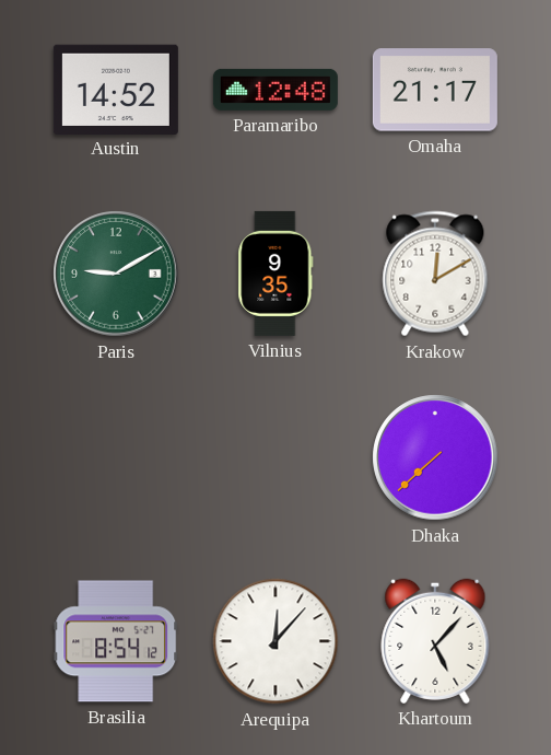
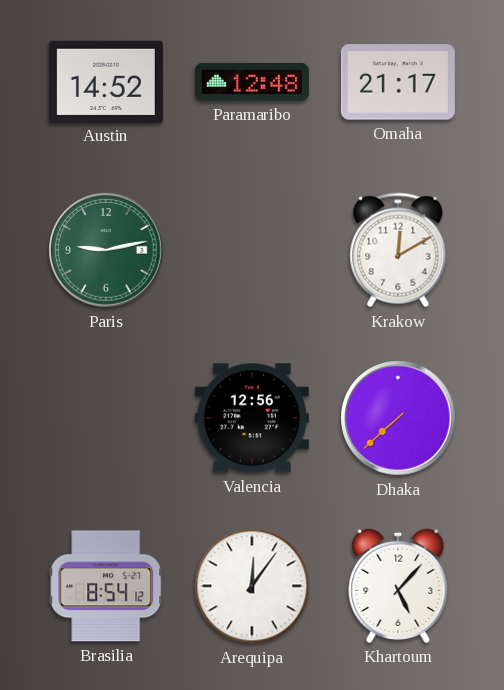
Paris: 9:10 -> 9:13 (106, 250)
Vilnius: 9:35 -> none (275, 274)
Valencia: none -> 12:56 (252, 418)
Arequipa: 12:07 -> 12:06 (252, 586)
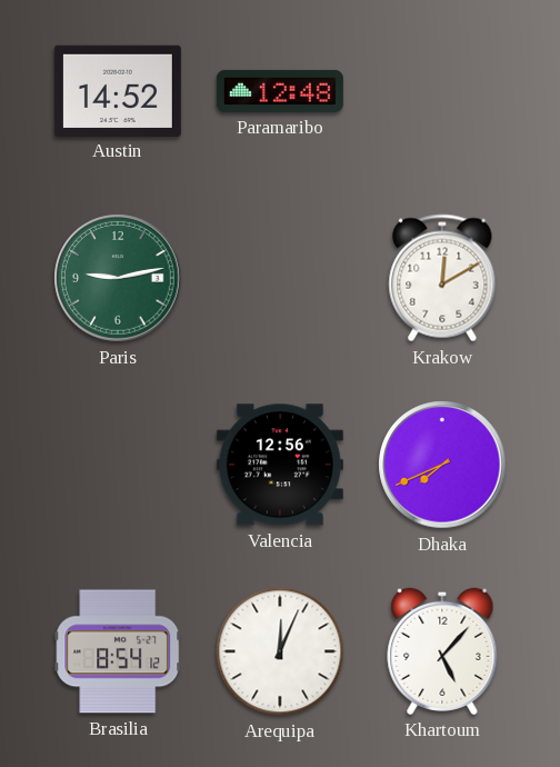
Omaha: 21:17 -> none (398, 82)
Dhaka: 7:38 -> 7:41 (442, 465)
Arequipa: 12:06 -> 12:04 (280, 651)
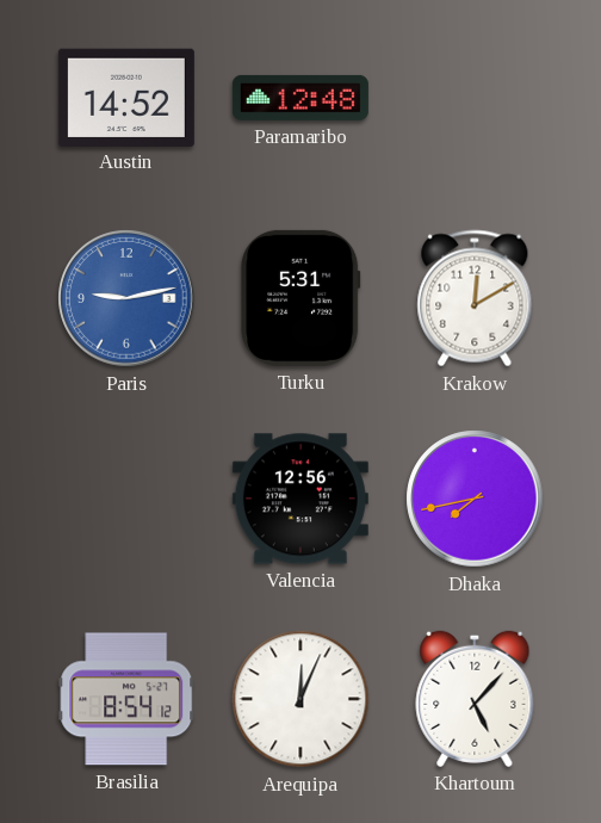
Paris dial: green -> blue (126, 298)
Turku: none -> 5:31 (300, 298)
Dhaka: 7:41 -> 7:43 (475, 499)
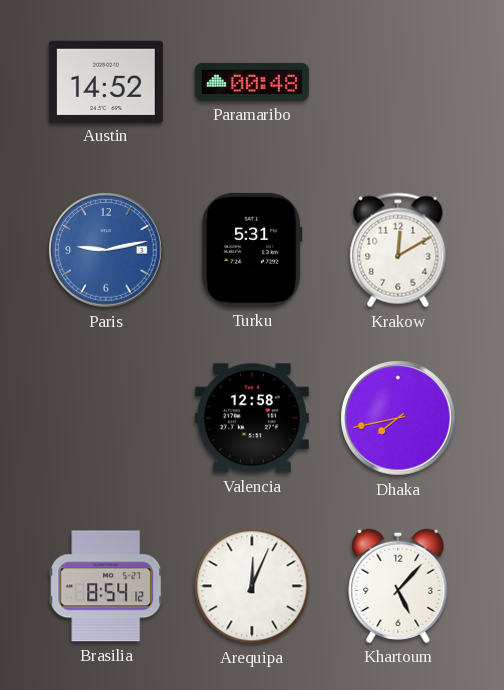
Paramaribo: 12:48 -> 00:48 (252, 82)
Valencia: 12:56 -> 12:58 (252, 418)
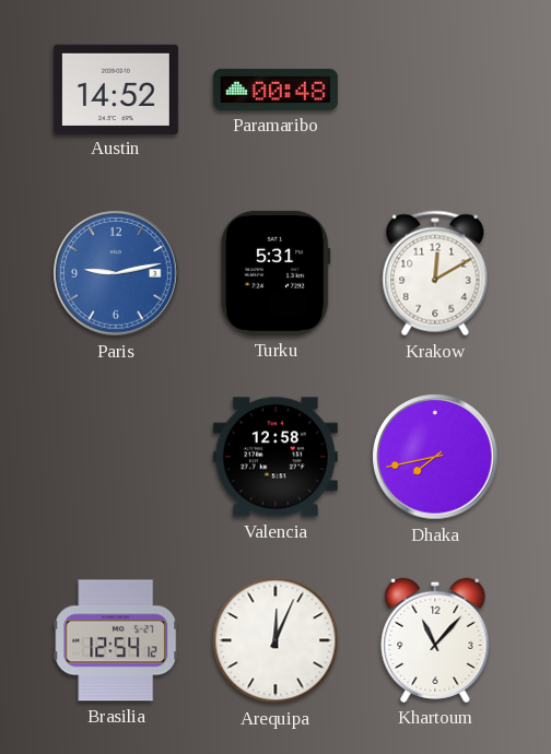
Brasilia: 8:54 -> 12:54 (116, 640)
Khartoum: 5:07 -> 11:07 (435, 640)
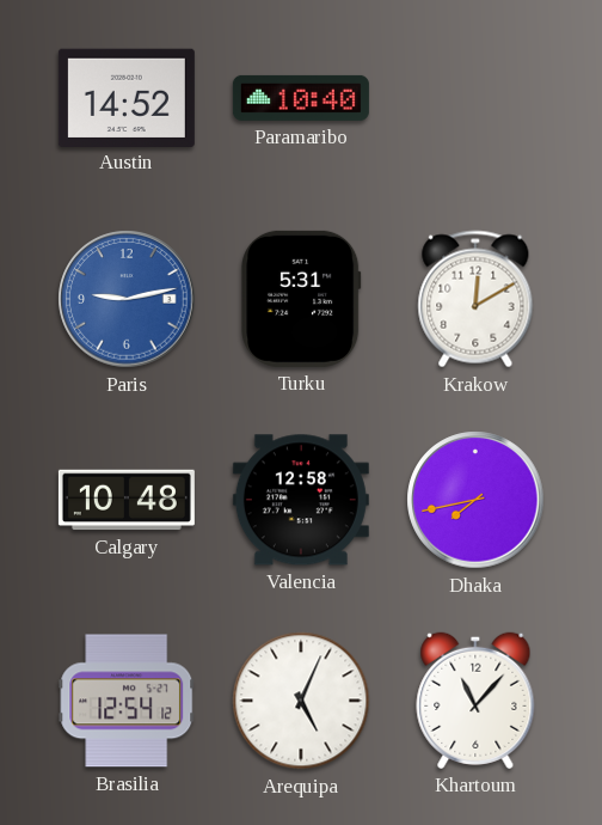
Paramaribo: 00:48 -> 10:40 (301, 98)
Calgary: none -> 10:48 (127, 500)
Arequipa: 12:04 -> 5:04 (301, 701)
